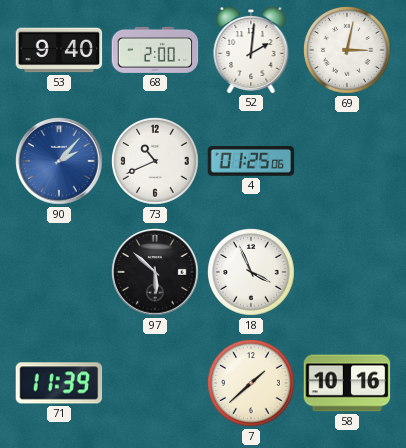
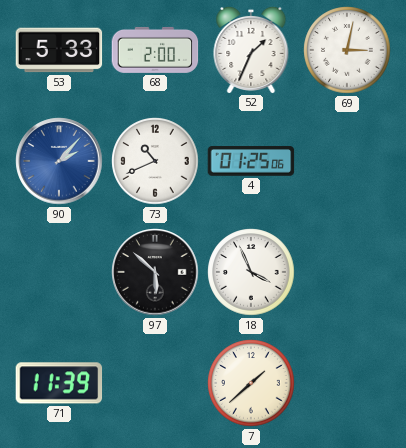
53: 9:40 -> 5:33 (59, 50)
52: 2:01 -> 1:34 (251, 49)
58: 10:16 -> none (347, 383)
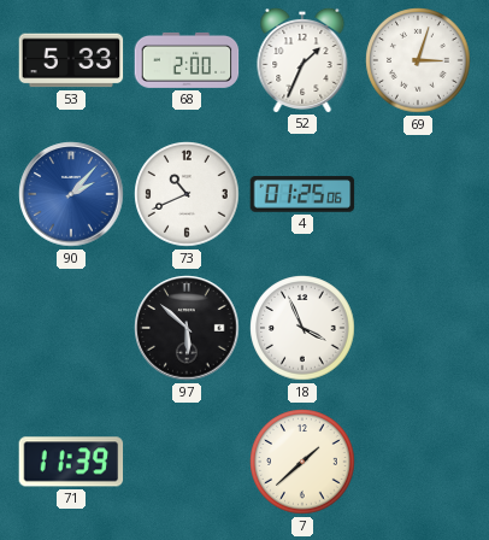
69: 3:02 -> 3:03 (418, 60)
